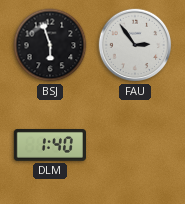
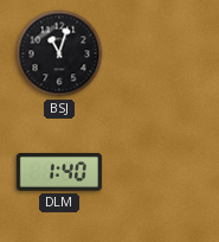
BSJ: 5:57 -> 11:03 (59, 53)
FAU: 2:54 -> none (135, 45)
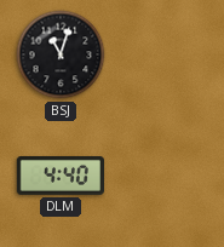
DLM: 1:40 -> 4:40 (59, 177)
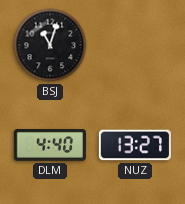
NUZ: none -> 13:27 (135, 145)
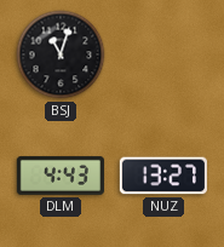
DLM: 4:40 -> 4:43 (59, 177)
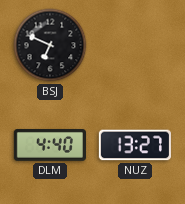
BSJ: 11:03 -> 6:49 (50, 45)
DLM: 4:43 -> 4:40 (49, 146)
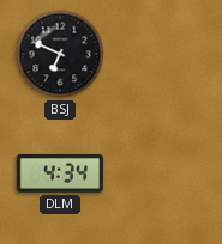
DLM: 4:40 -> 4:34 (59, 175)
NUZ: 13:27 -> none (135, 145)
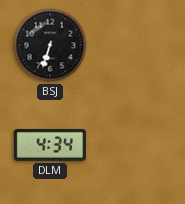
BSJ: 6:49 -> 6:33 (50, 45)
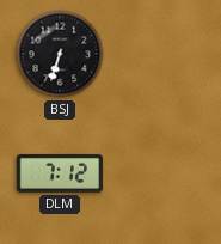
DLM: 4:34 -> 7:12 (59, 175)
